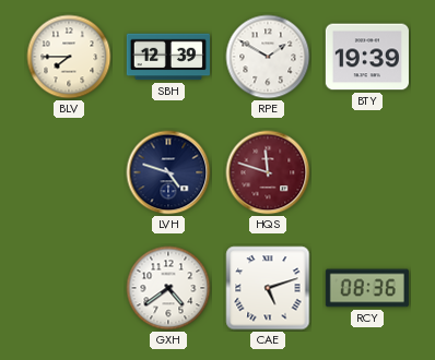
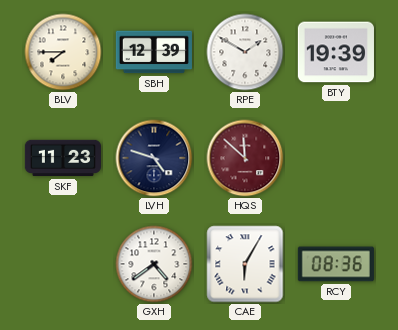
SKF: none -> 11:23 (62, 158)
HQS: 11:48 -> 11:52 (245, 158)
CAE: 5:12 -> 6:05 (245, 264)
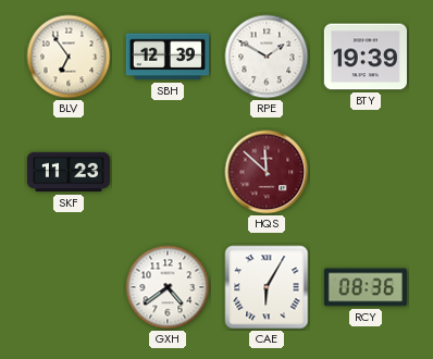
BLV: 7:45 -> 6:54 (69, 57)
LVH: 4:48 -> none (154, 158)
